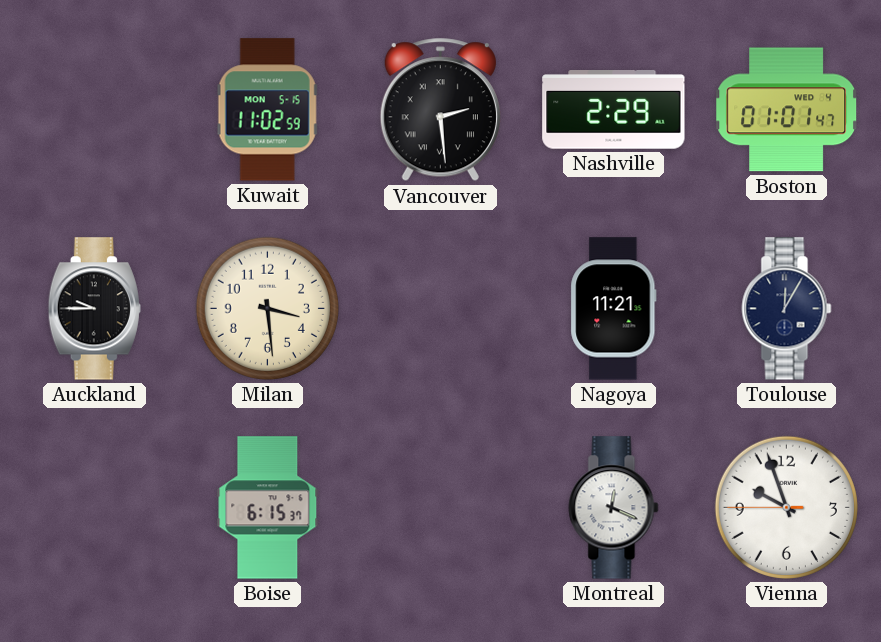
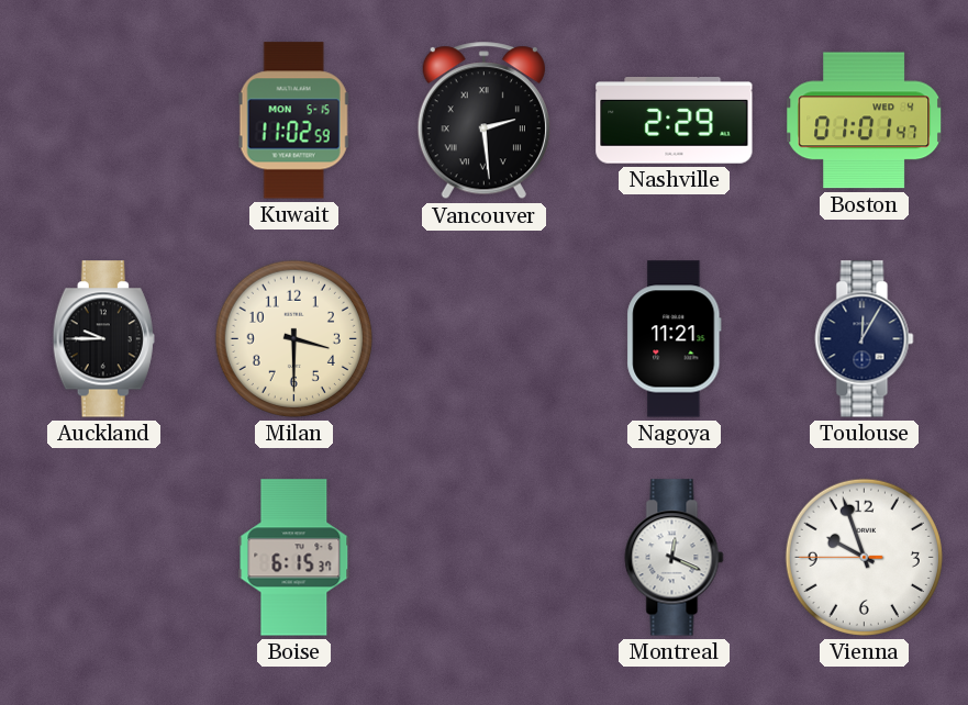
Milan: 3:29 -> 3:30 (293, 338)
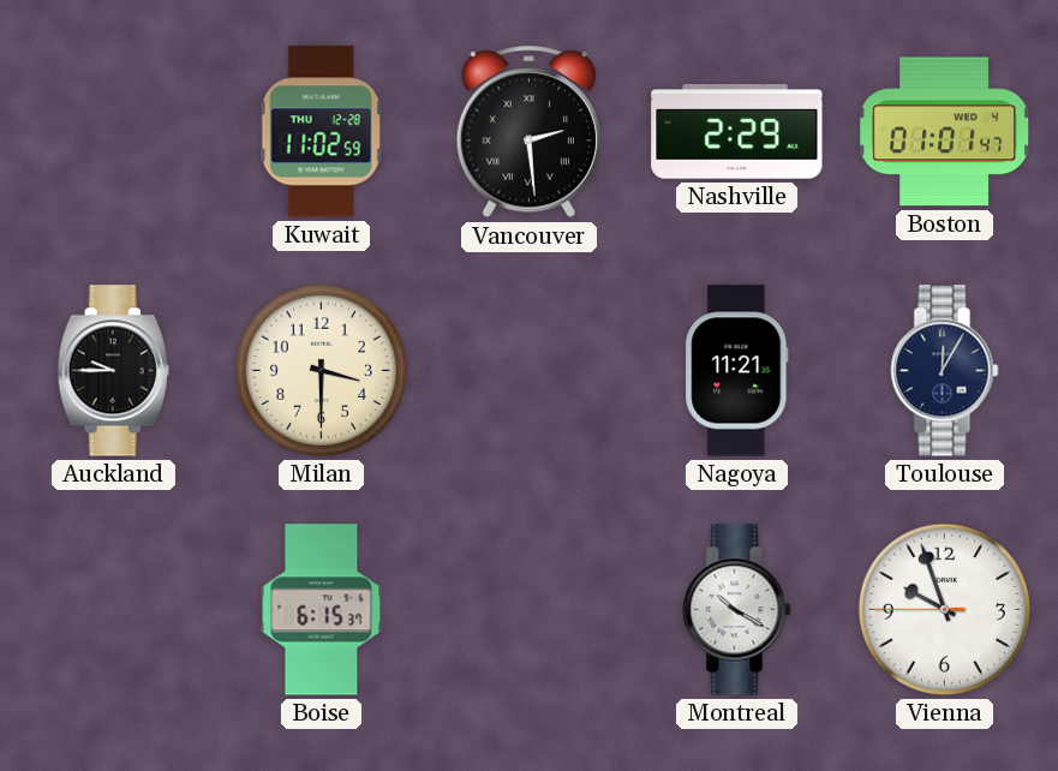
Kuwait date: MON 5-15 -> THU 12-28 (322, 132)
Montreal: 12:19 -> 10:20 (737, 610)
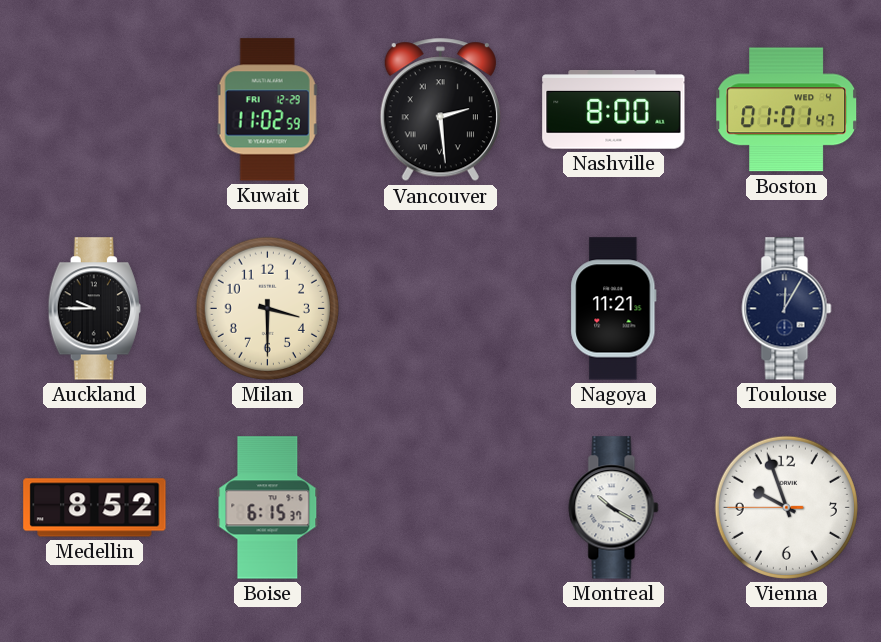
Kuwait date: THU 12-28 -> FRI 12-29 (268, 110)
Nashville: 2:29 -> 8:00 (614, 110)
Medellin: none -> 8:52 (95, 508)
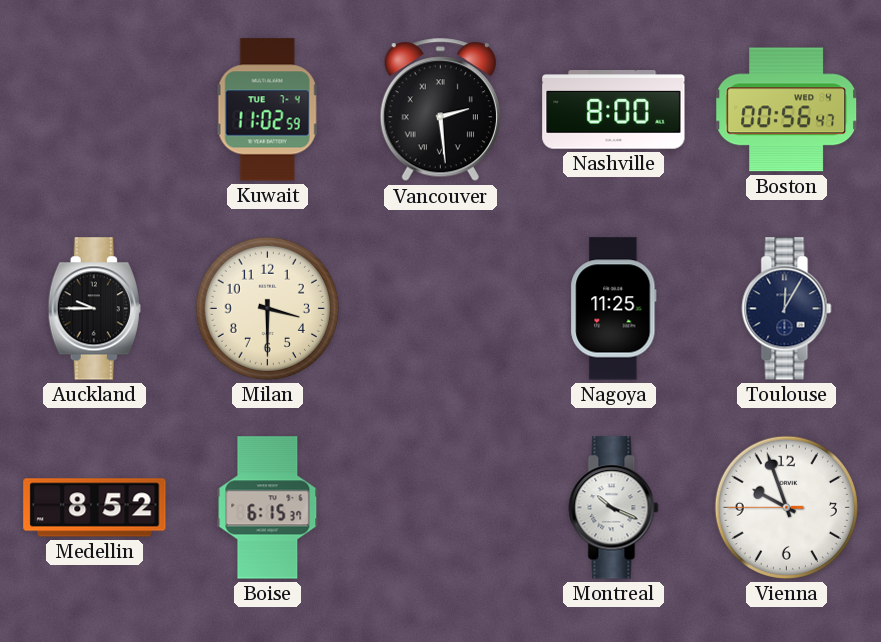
Kuwait date: FRI 12-29 -> TUE 7-4 (268, 110)
Boston: 01:01 -> 00:56 (787, 110)
Nagoya: 11:21 -> 11:25 (614, 309)
Montreal: 10:20 -> 10:19 (614, 508)
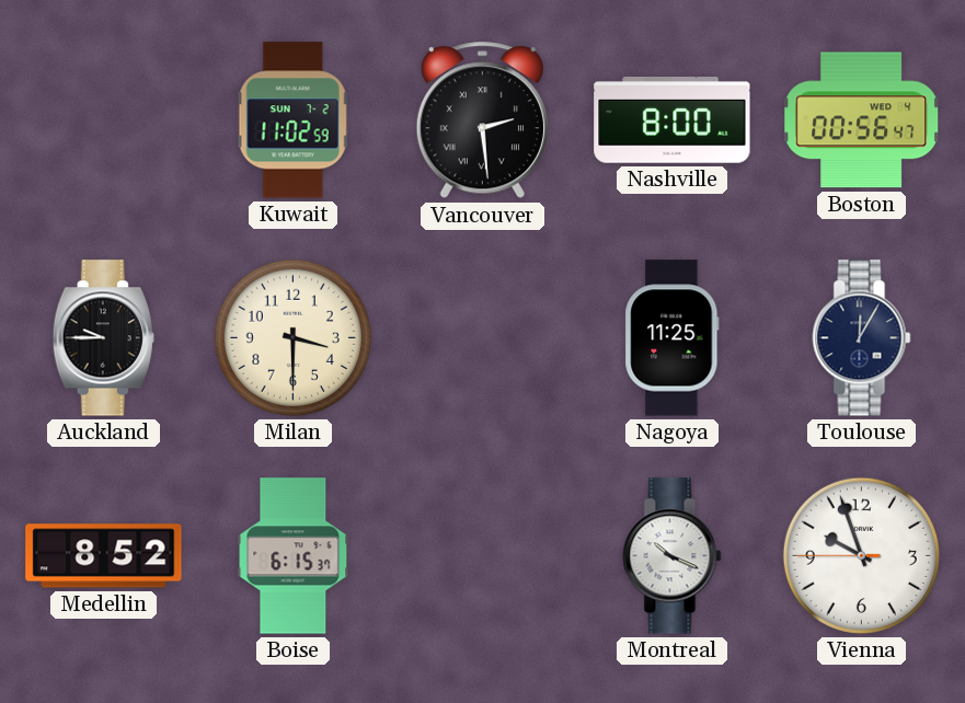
Kuwait date: TUE 7-4 -> SUN 7-2 (294, 120)
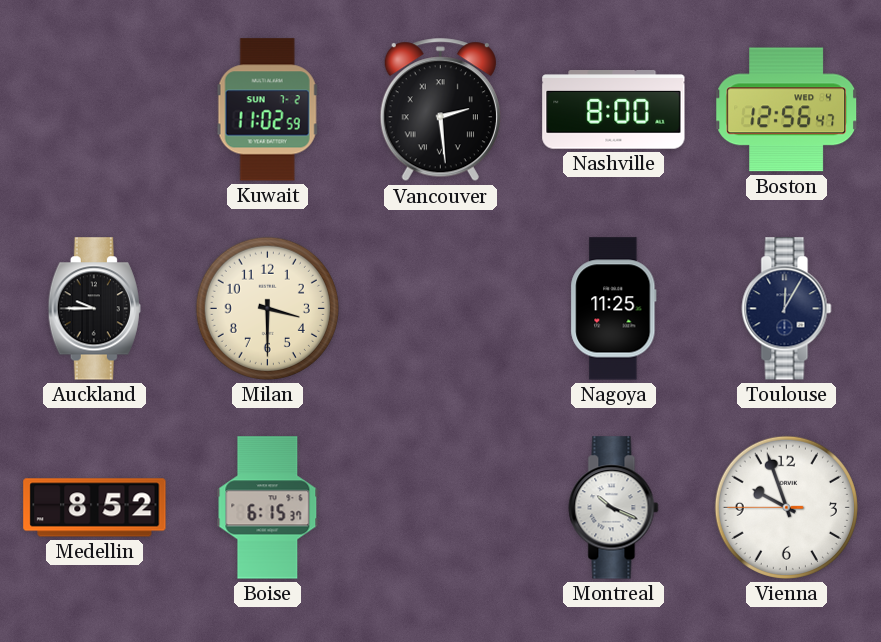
Boston: 00:56 -> 12:56 (787, 110)
